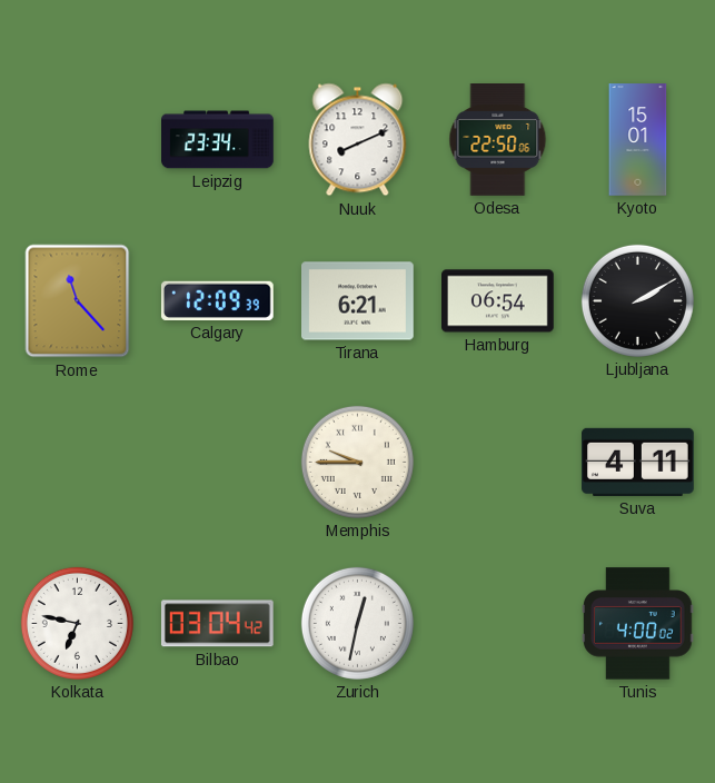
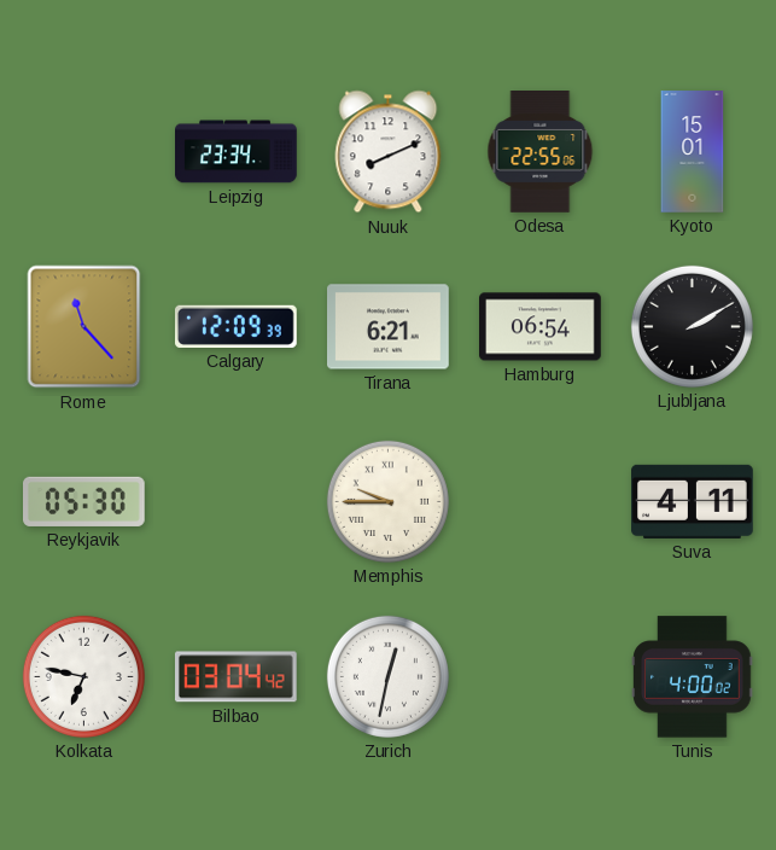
Odesa: 22:50 -> 22:55 (541, 152)
Reykjavik: none -> 05:30 (84, 501)
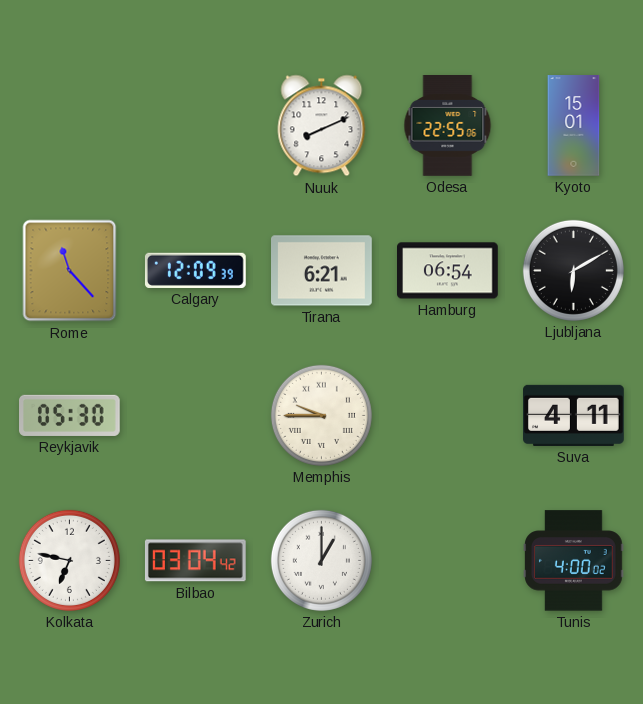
Leipzig: 23:34 -> none (237, 152)
Ljubljana: 2:10 -> 6:10 (573, 270)
Zurich: 12:32 -> 1:00 (321, 560)
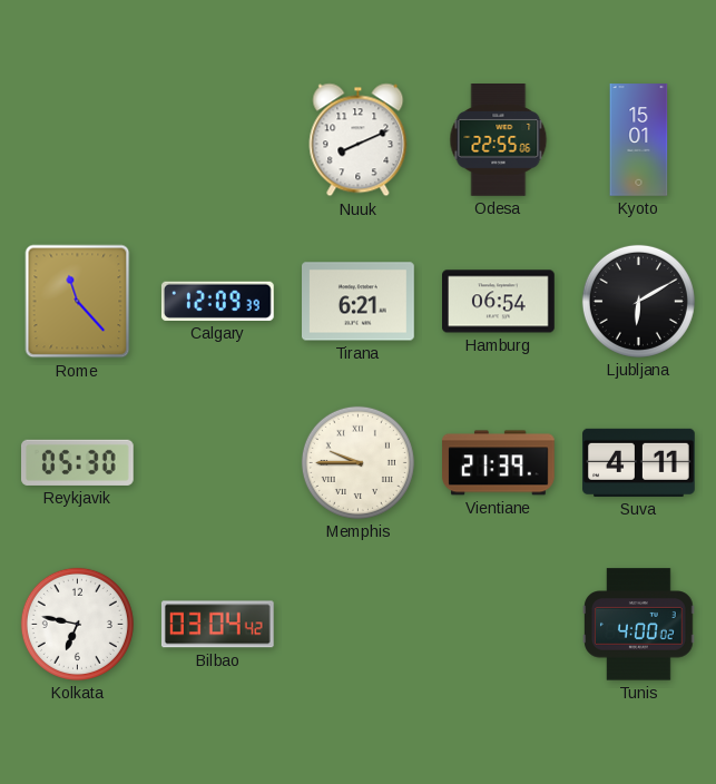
Vientiane: none -> 21:39 (499, 463)
Zurich: 1:00 -> none (321, 560)
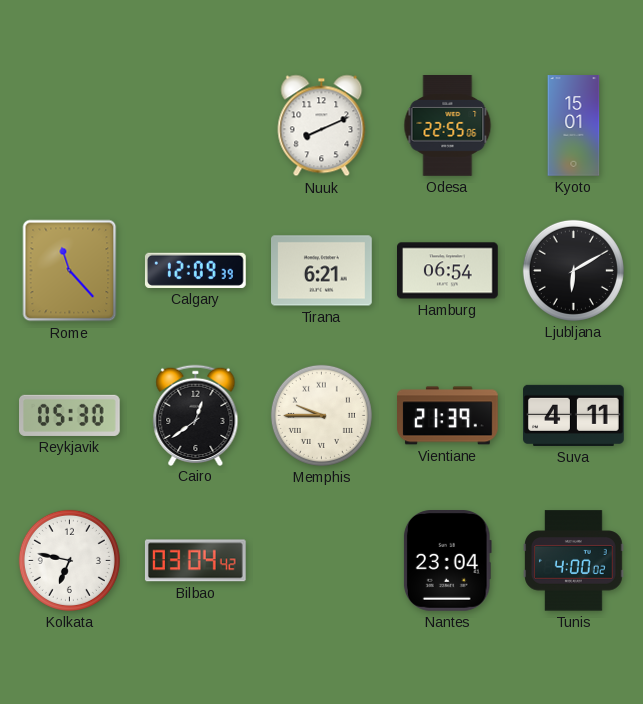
Cairo: none -> 12:39 (196, 415)
Nantes: none -> 23:04 (447, 561)
